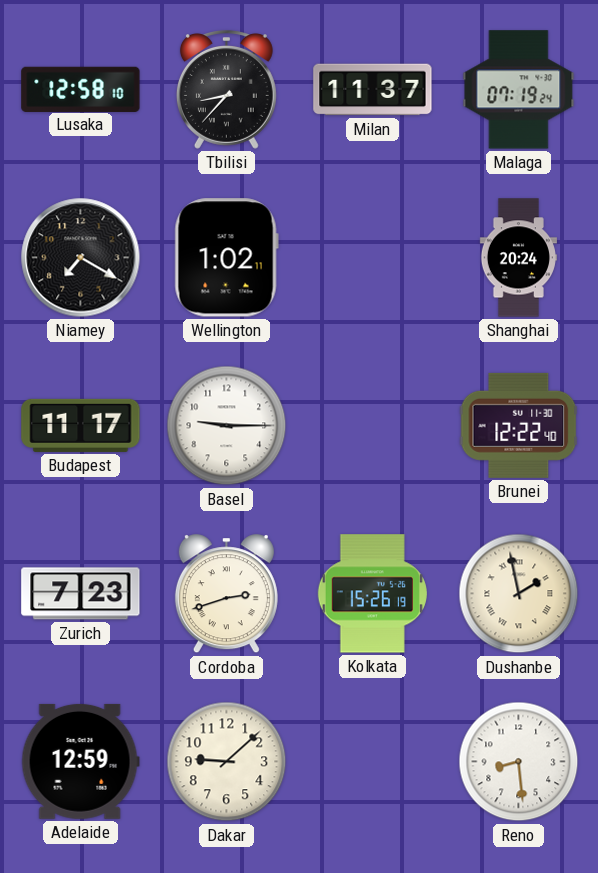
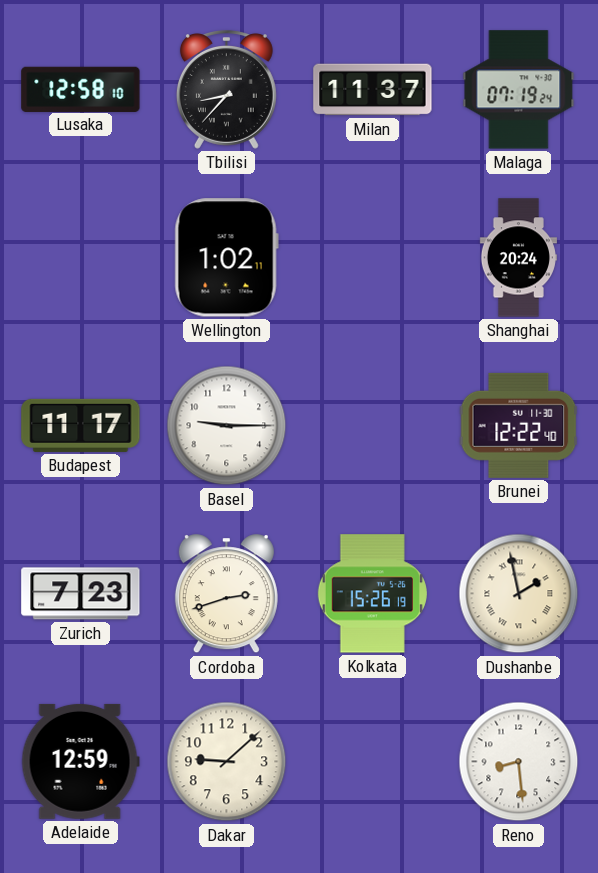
Niamey: 7:20 -> none (81, 258)
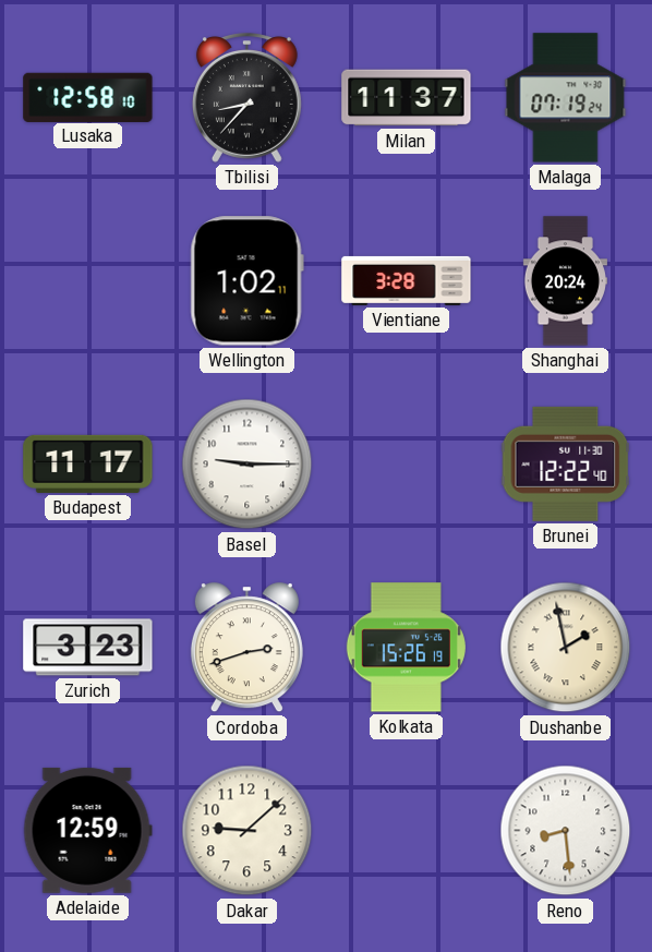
Vientiane: none -> 3:28 (407, 280)
Zurich: 7:23 -> 3:23 (88, 648)
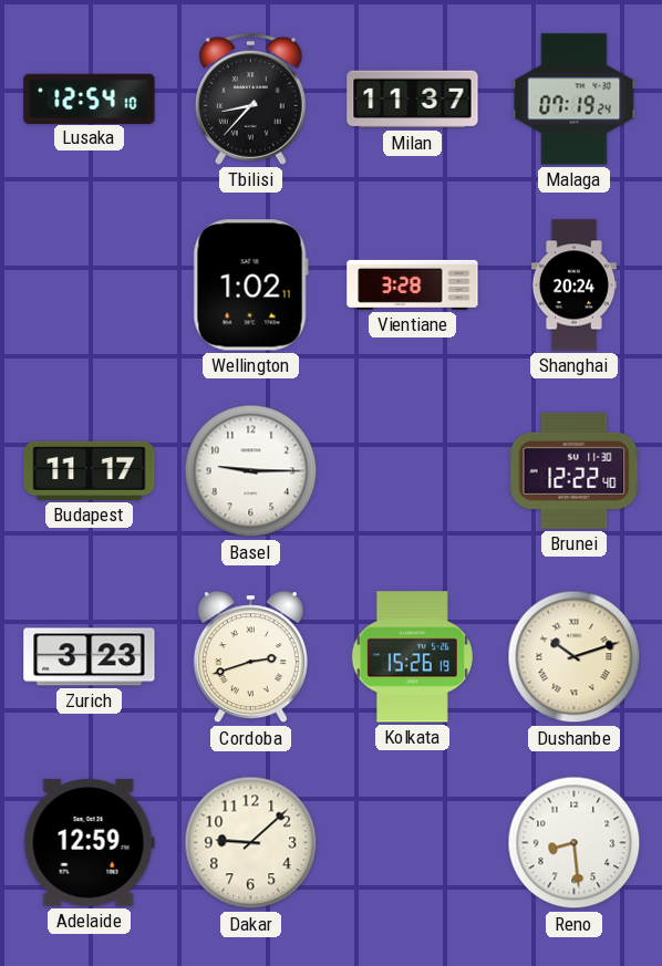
Lusaka: 12:58 -> 12:54 (90, 98)
Dushanbe: 1:58 -> 10:12 (575, 657)
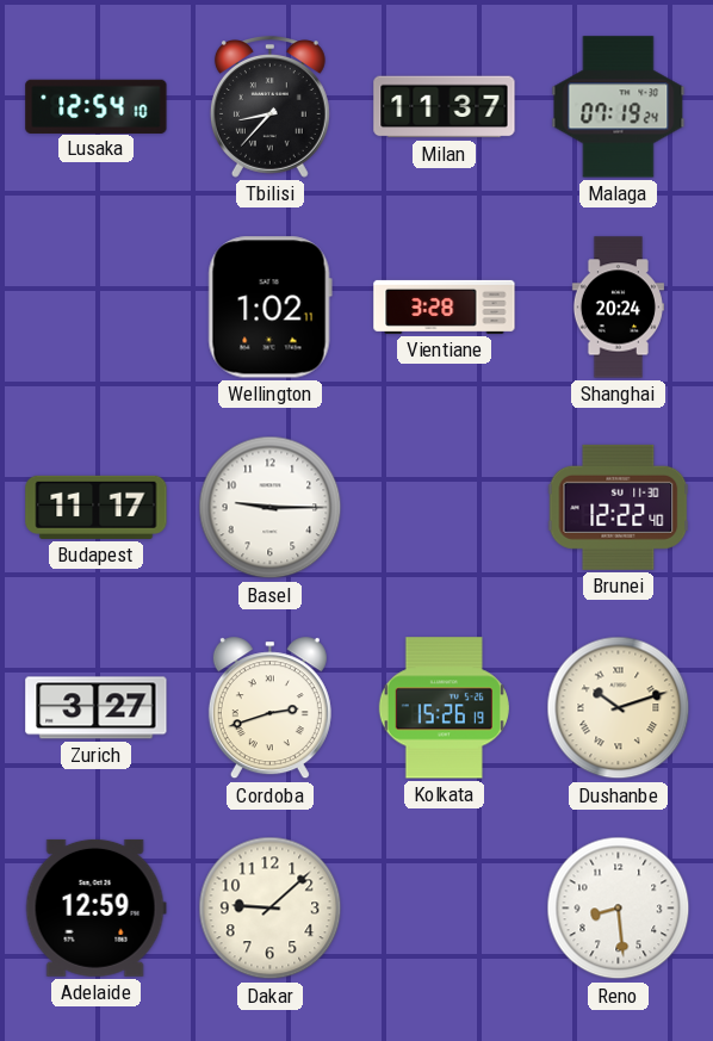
Zurich: 3:23 -> 3:27 (97, 708)
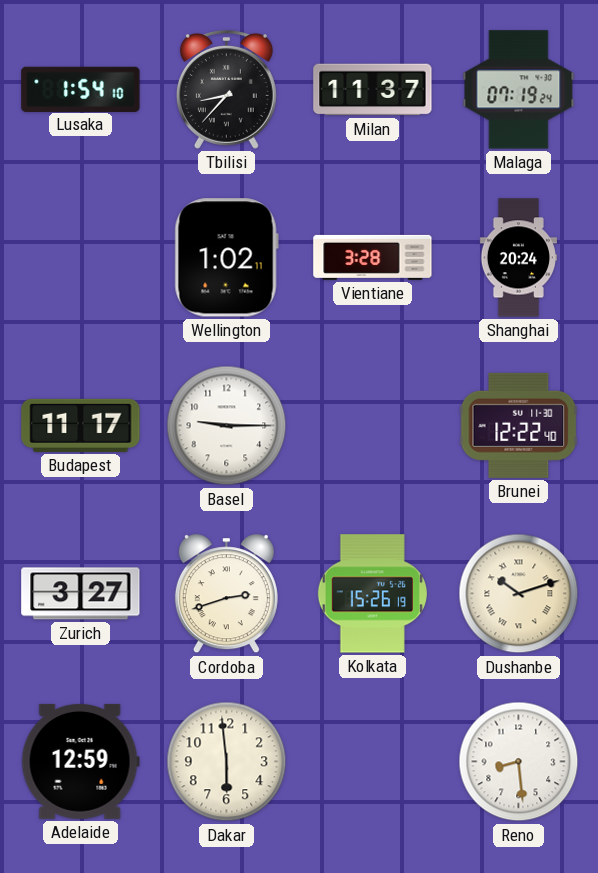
Lusaka: 12:54 -> 1:54 (81, 89)
Dakar: 9:08 -> 5:59 (227, 762)
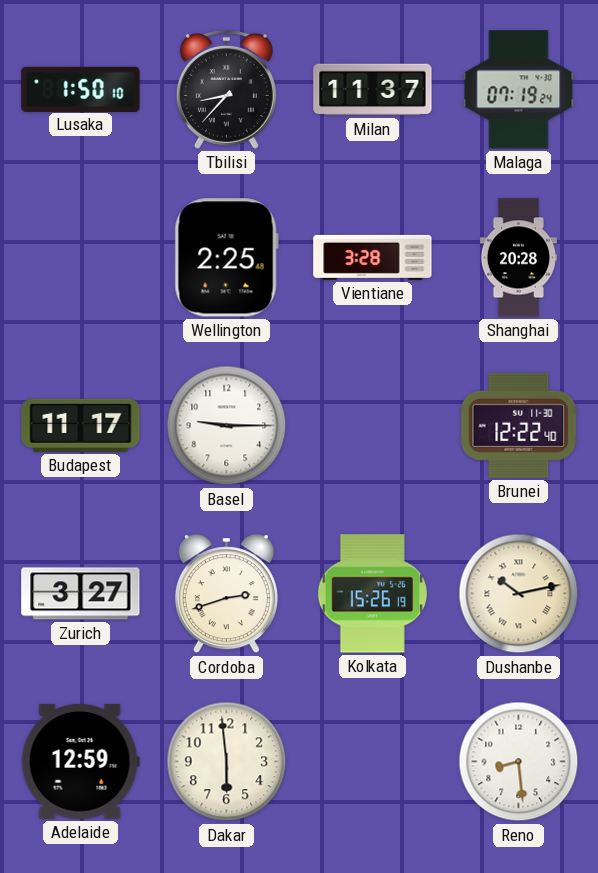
Lusaka: 1:54 -> 1:50 (81, 89)
Wellington: 1:02 -> 2:25 (226, 258)
Shanghai: 20:24 -> 20:28 (518, 258)
Dushanbe: 10:12 -> 10:13 (519, 594)
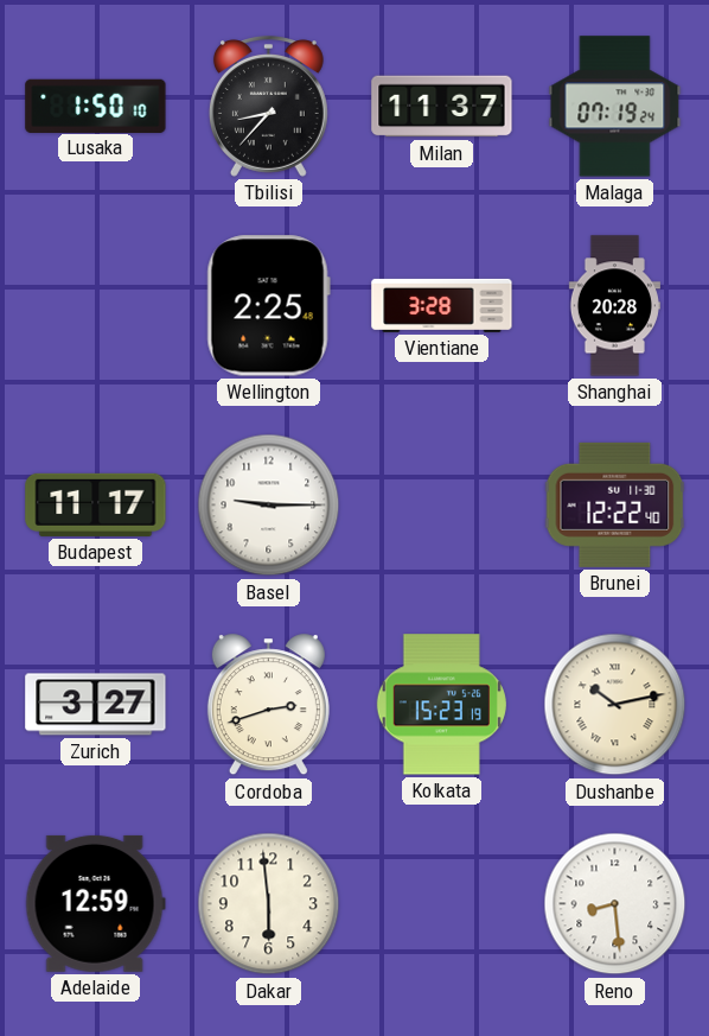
Kolkata: 15:26 -> 15:23 (441, 705)
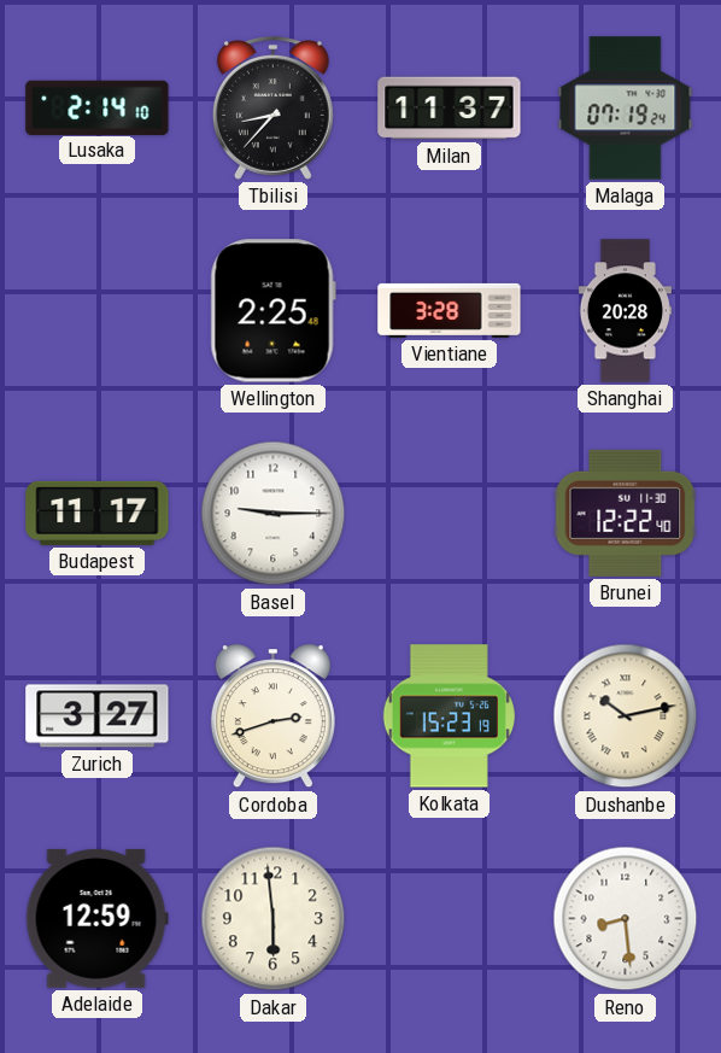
Lusaka: 1:50 -> 2:14 (98, 107)
